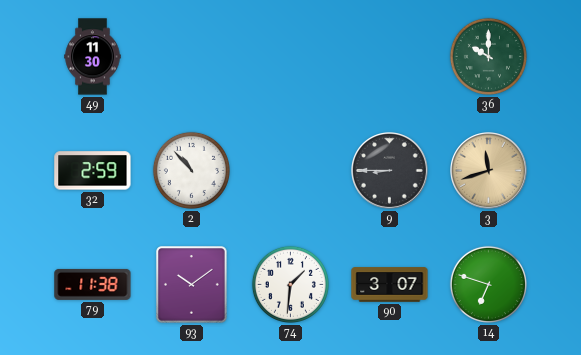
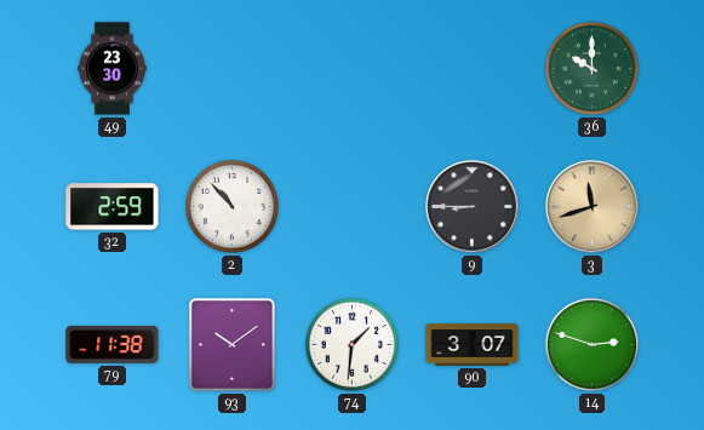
49: 11:30 -> 23:30 (113, 69)
14: 6:48 -> 2:48 (591, 344)
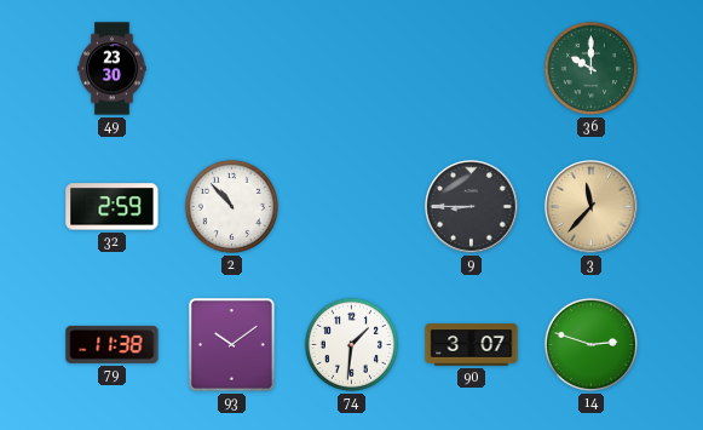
3: 11:42 -> 11:37 (592, 207)
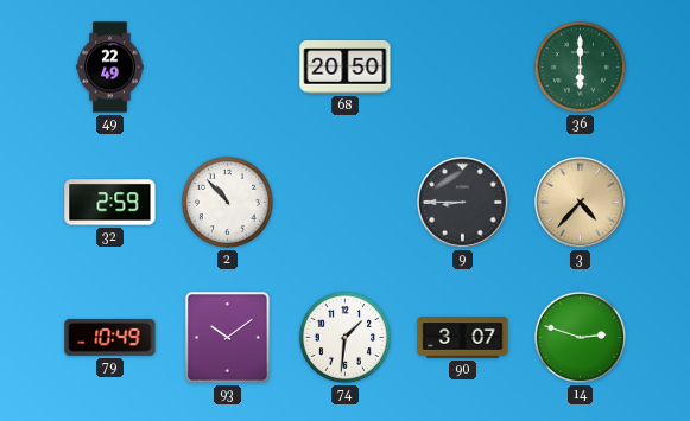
49: 23:30 -> 22:49 (110, 68)
68: none -> 20:50 (346, 68)
36: 10:00 -> 6:00 (580, 66)
3: 11:37 -> 4:37 (581, 203)
79: 11:38 -> 10:49 (110, 337)
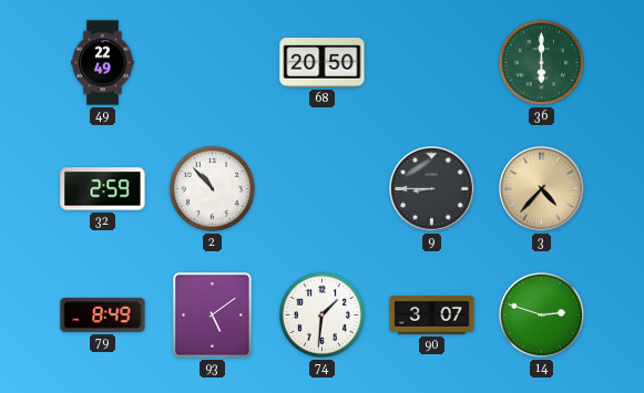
79: 10:49 -> 8:49 (103, 314)
93: 10:09 -> 5:09 (213, 316)
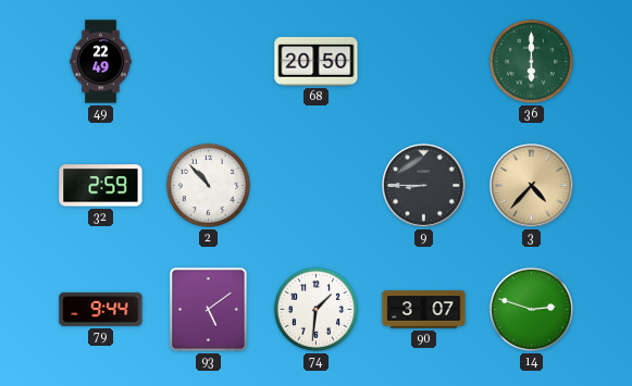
79: 8:49 -> 9:44 (101, 309)
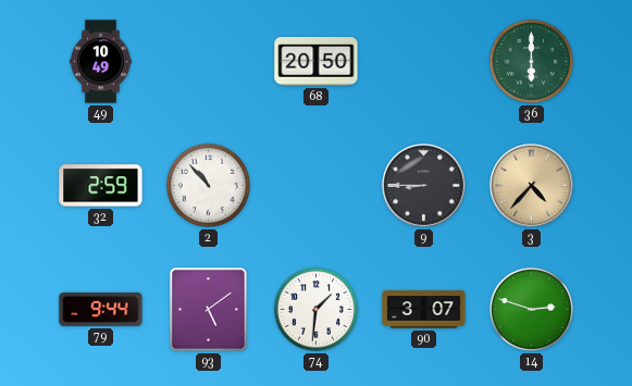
49: 22:49 -> 10:49 (101, 62)
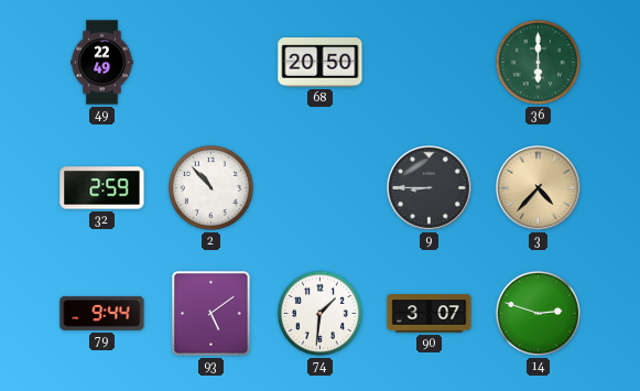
49: 10:49 -> 22:49 (102, 63)
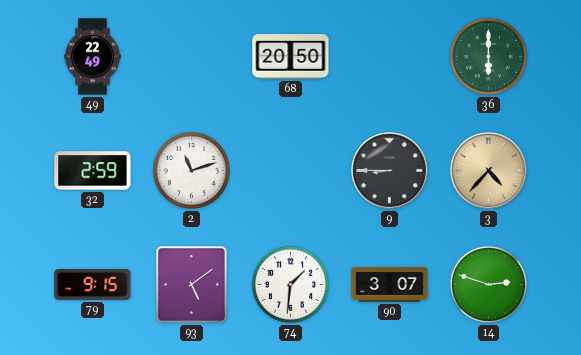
2: 10:53 -> 11:12 (191, 170)
79: 9:44 -> 9:15 (93, 284)
